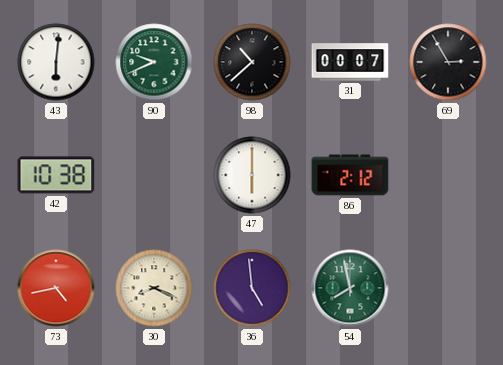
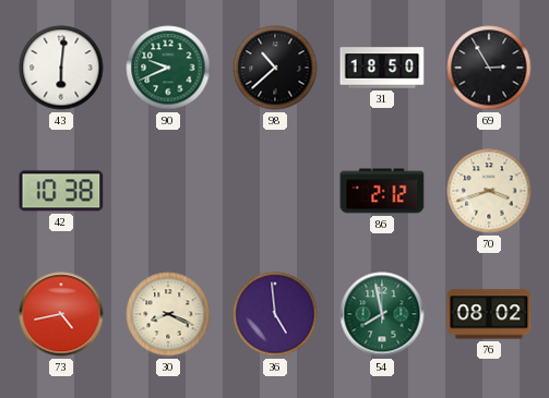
31: 00:07 -> 18:50 (382, 68)
47: 6:00 -> none (252, 175)
70: none -> 3:42 (489, 191)
76: none -> 08:02 (489, 314)
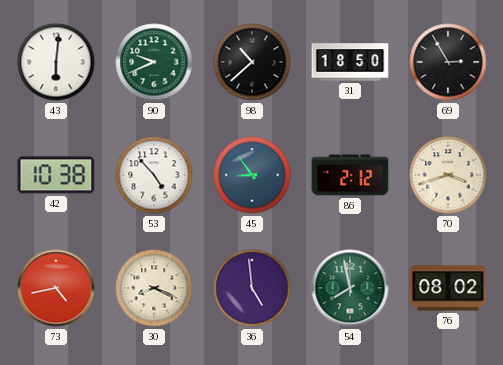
53: none -> 4:53 (154, 175)
45: none -> 8:54 (252, 175)
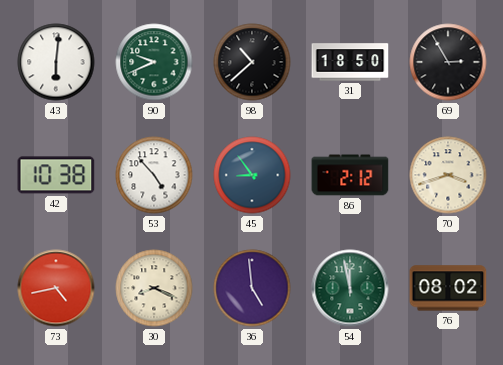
54: 7:58 -> 11:58 (350, 288)
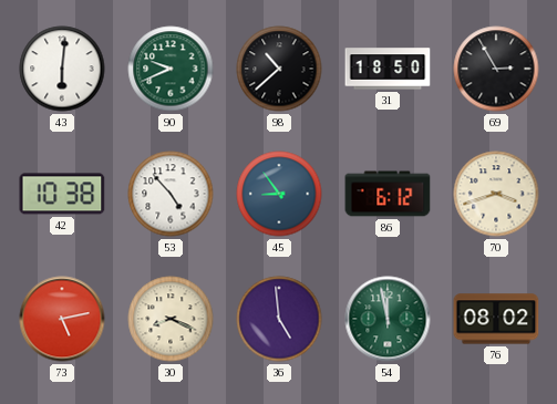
86: 2:12 -> 6:12 (388, 194)
73: 4:43 -> 5:13 (62, 319)
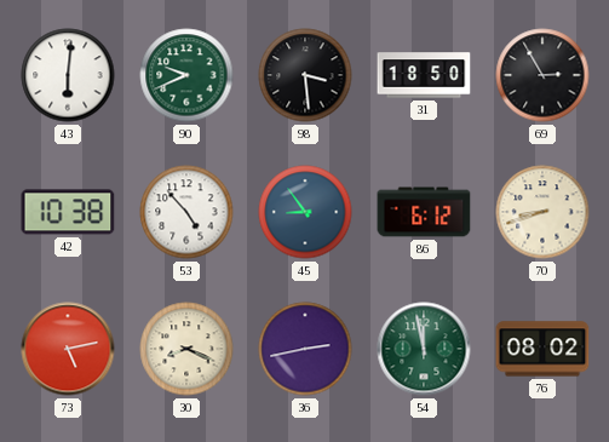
98: 10:38 -> 3:29 (305, 75)
70: 3:42 -> 8:42 (542, 212)
36: 4:59 -> 2:43 (305, 349)
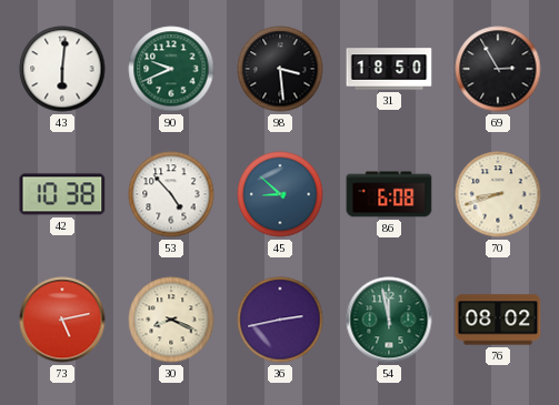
45: 8:54 -> 8:52 (280, 194)
86: 6:12 -> 6:08 (389, 194)
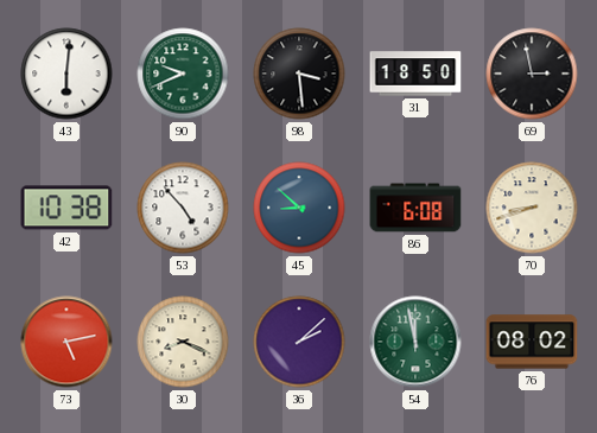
69: 2:55 -> 2:58 (532, 74)
36: 2:43 -> 2:08 (299, 342)
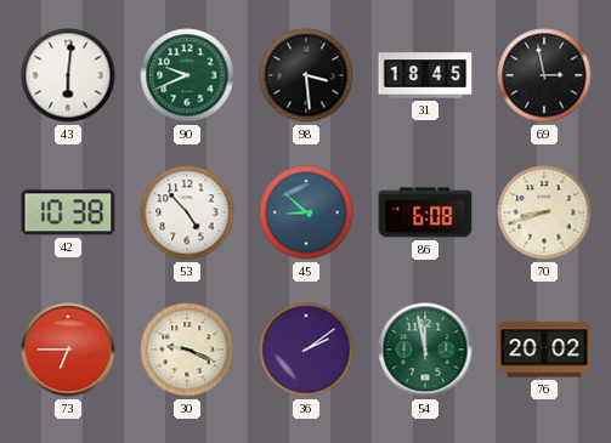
31: 18:50 -> 18:45 (425, 75)
73: 5:13 -> 6:45 (68, 350)
30: 8:19 -> 9:19 (187, 350)
36: 2:08 -> 2:09 (306, 350)
76: 08:02 -> 20:02 (544, 350)
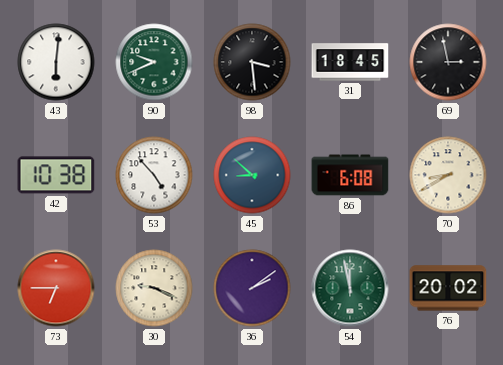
70: 8:42 -> 8:40 (448, 175)
